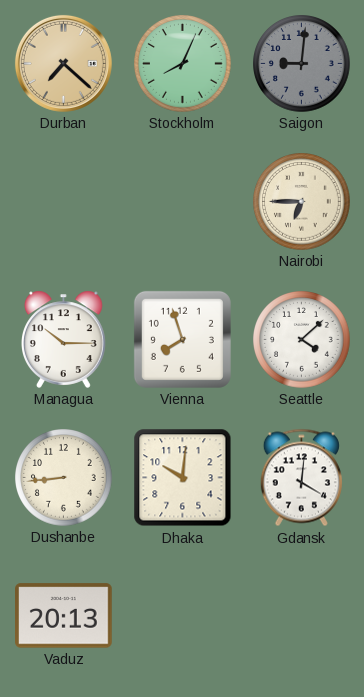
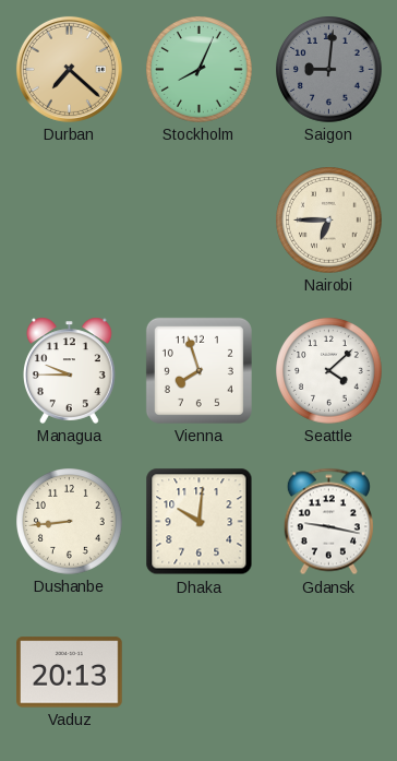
Managua: 10:15 -> 9:45 (70, 370)
Gdansk: 4:01 -> 9:17 (328, 522)
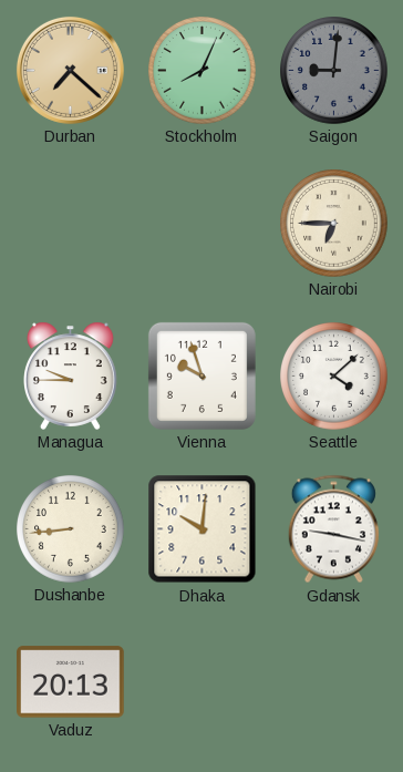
Vienna: 7:57 -> 9:57 (201, 375)
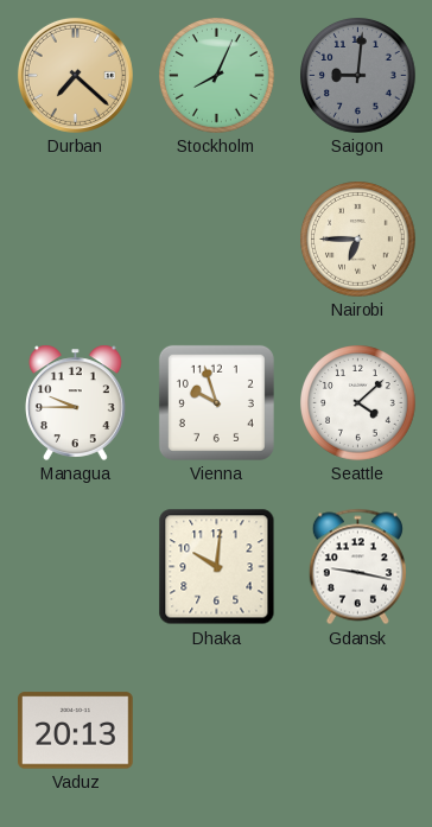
Dushanbe: 8:44 -> none (71, 529)
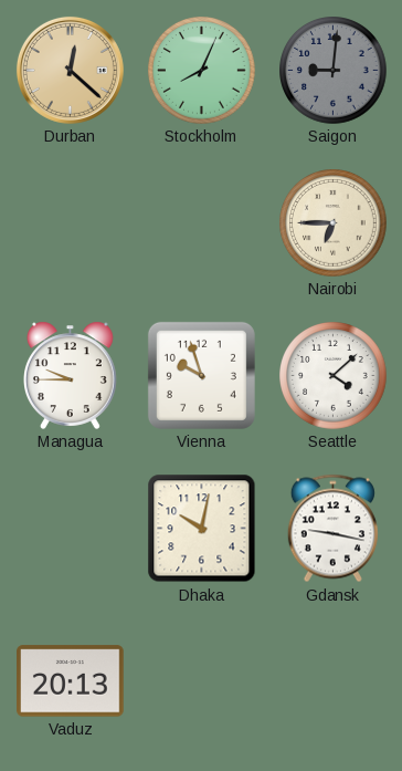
Durban: 7:22 -> 12:22 (70, 70)
Dhaka: 10:01 -> 10:02 (202, 529)
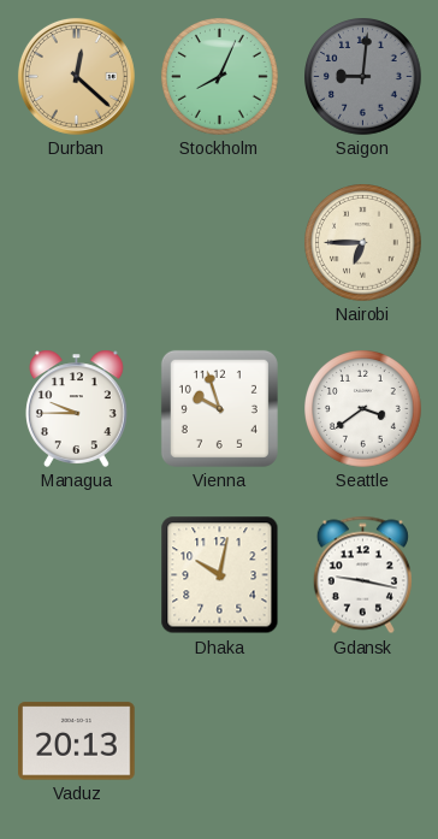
Seattle: 4:08 -> 3:39 (363, 409)
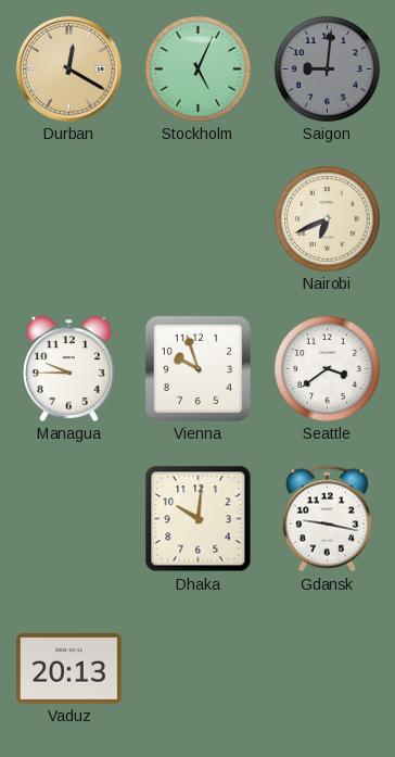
Durban: 12:22 -> 12:20 (68, 68)
Stockholm: 8:04 -> 5:04 (199, 70)
Nairobi: 6:45 -> 6:41 (328, 219)
Dhaka: 10:02 -> 10:01 (199, 519)
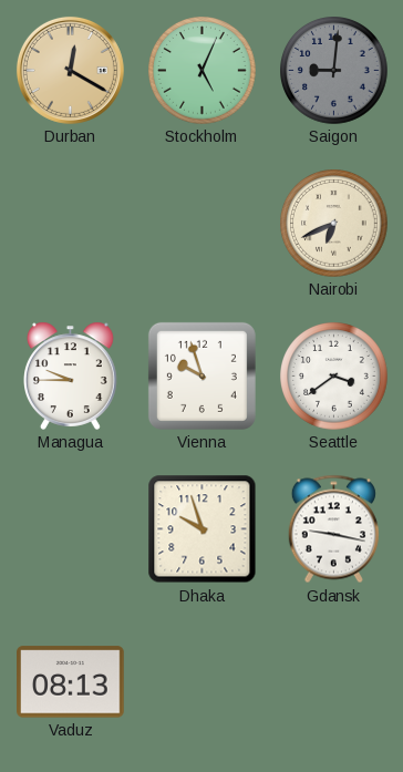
Dhaka: 10:01 -> 9:57 (203, 529)
Vaduz: 20:13 -> 08:13 (71, 682)
